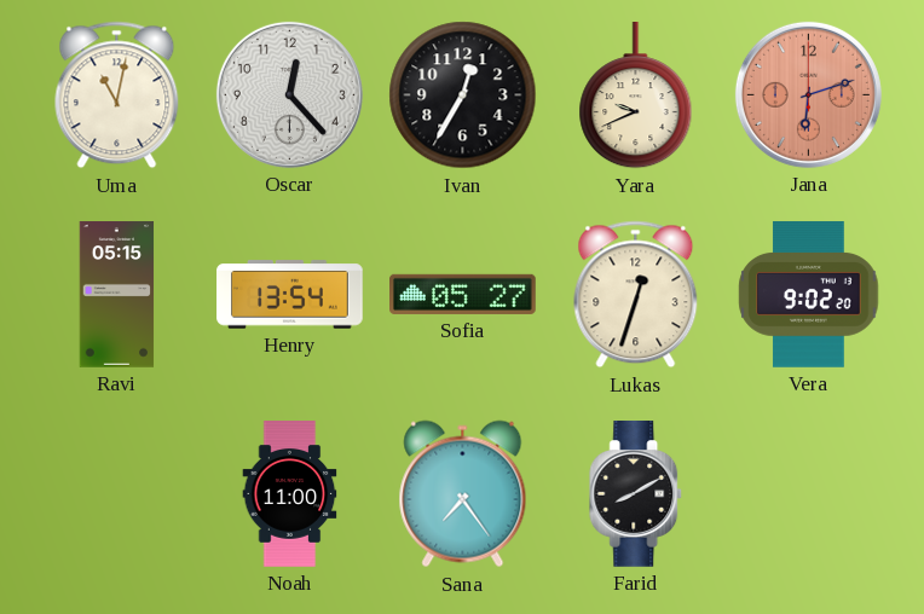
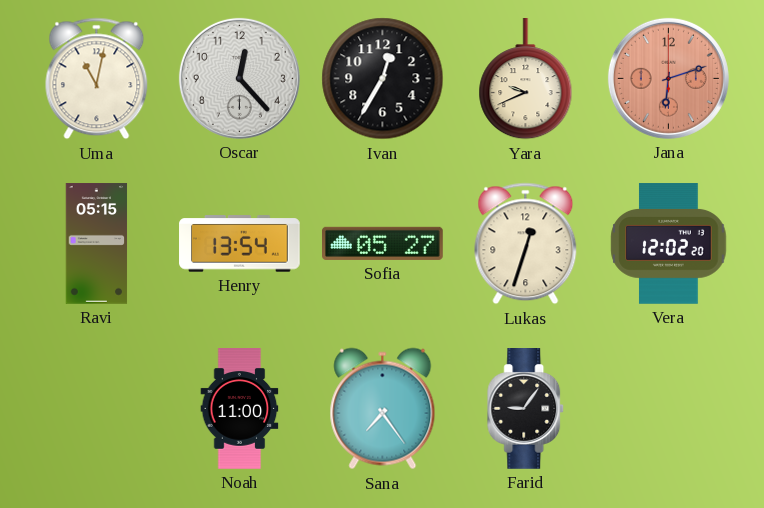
Vera: 9:02 -> 12:02 (669, 244)
Farid: 8:10 -> 9:06 (526, 409)
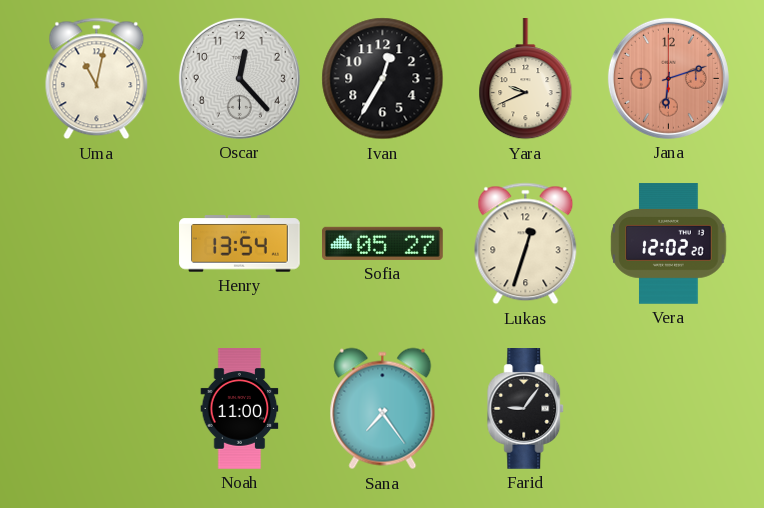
Ravi: 05:15 -> none (97, 244)
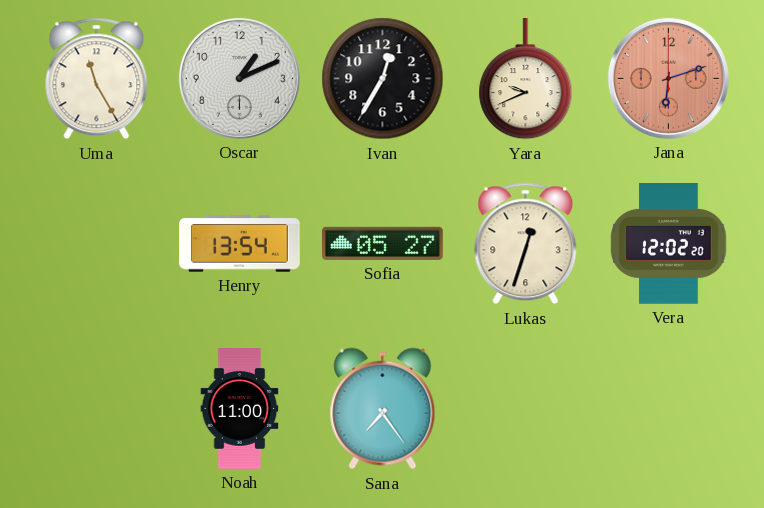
Uma: 11:02 -> 11:25 (97, 79)
Oscar: 12:23 -> 1:11 (239, 78)
Farid: 9:06 -> none (526, 409)
